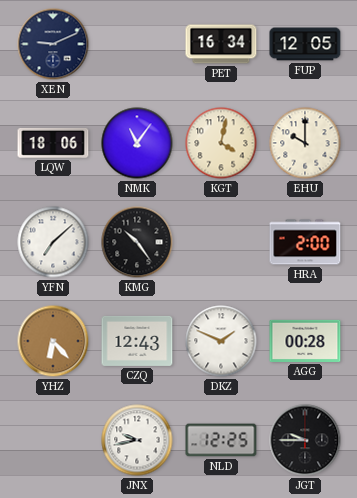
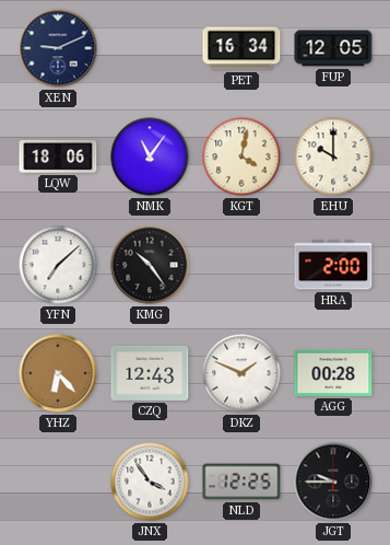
JNX: 9:43 -> 3:54 (150, 482)
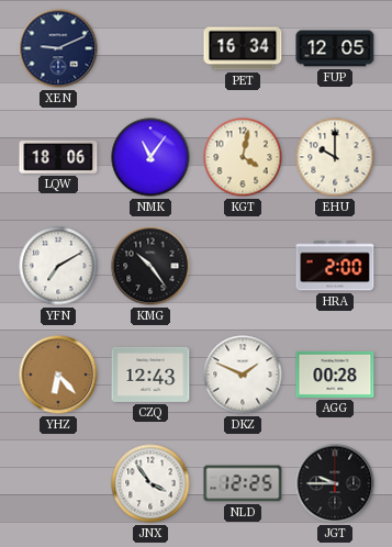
YFN: 7:08 -> 7:10 (58, 266)
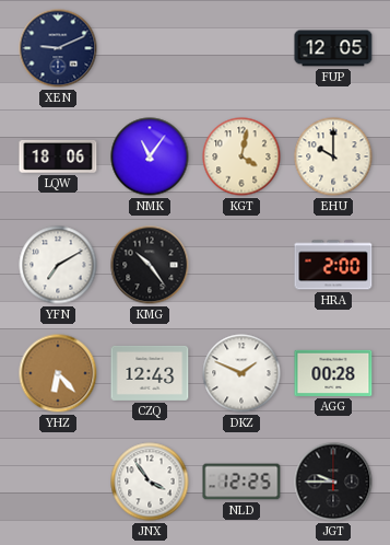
PET: 16:34 -> none (243, 48)
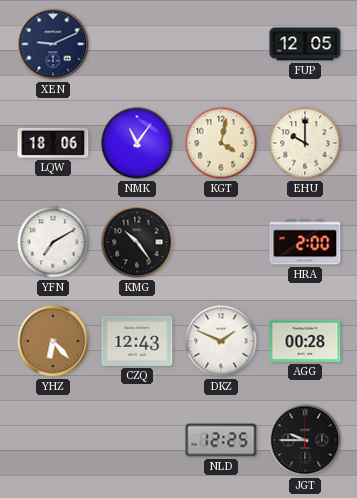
JNX: 3:54 -> none (150, 482)
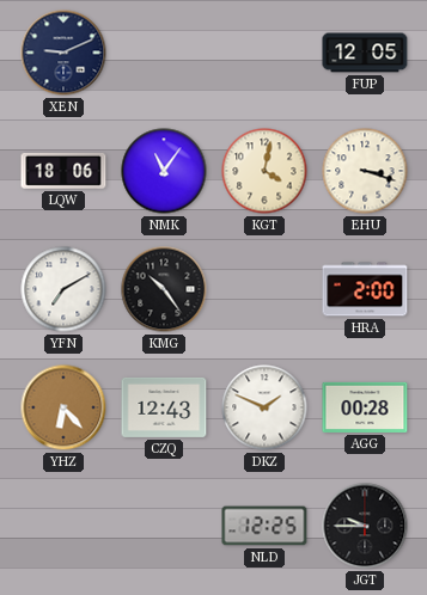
EHU: 10:00 -> 3:18 (365, 171)
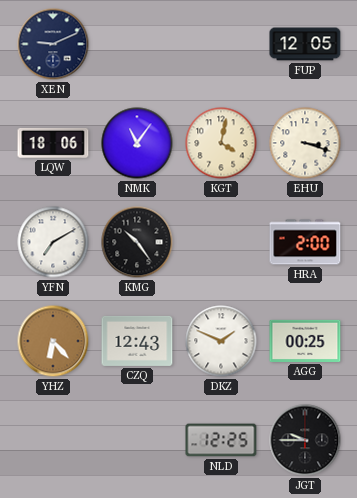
AGG: 00:28 -> 00:25 (305, 341)
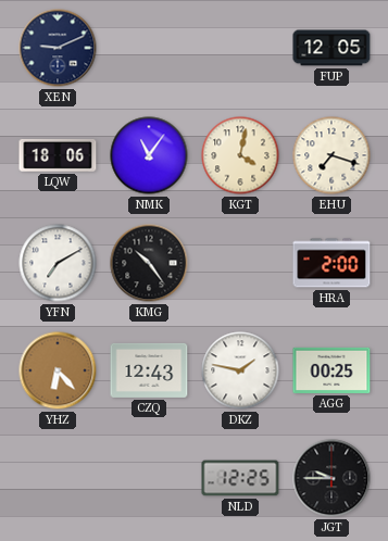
EHU: 3:18 -> 7:18 (331, 155)
DKZ: 1:49 -> 1:47 (240, 370)
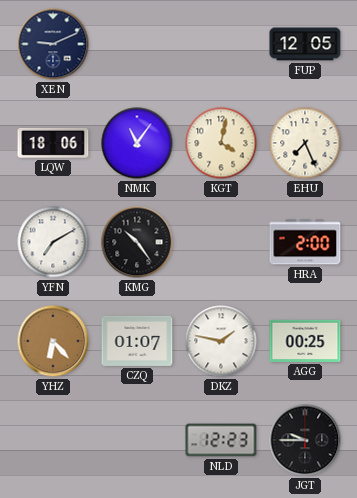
EHU: 7:18 -> 7:26 (305, 143)
CZQ: 12:43 -> 01:07 (137, 341)
NLD: 12:25 -> 12:23 (221, 440)
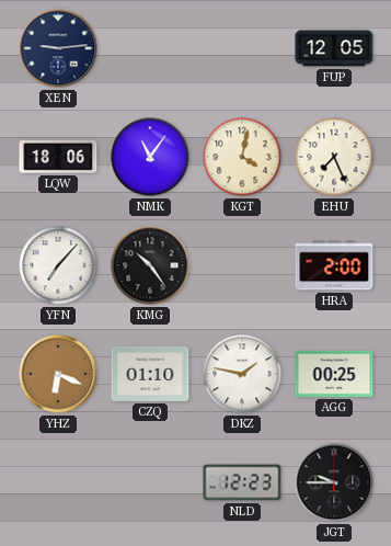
XEN: 9:11 -> 9:14 (58, 48)
YFN: 7:10 -> 7:07 (58, 265)
YHZ: 6:23 -> 6:19 (58, 374)
CZQ: 01:07 -> 01:10 (150, 374)
